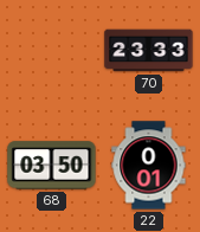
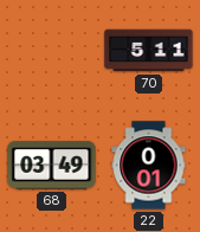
70: 23:33 -> 5:11 (149, 51)
68: 03:50 -> 03:49 (52, 166)
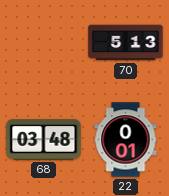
70: 5:11 -> 5:13 (126, 43)
68: 03:49 -> 03:48 (44, 140)
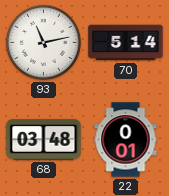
93: none -> 11:13 (43, 42)
70: 5:13 -> 5:14 (126, 43)
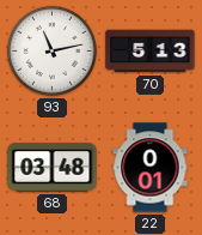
70: 5:14 -> 5:13 (151, 52)
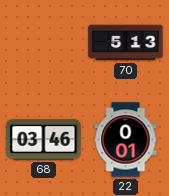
93: 11:13 -> none (51, 50)
68: 03:48 -> 03:46 (44, 140)
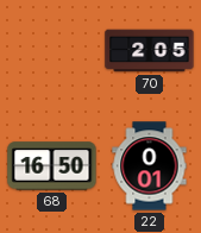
70: 5:13 -> 2:05 (150, 51)
68: 03:46 -> 16:50 (52, 166)
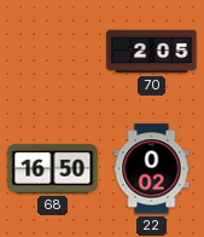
22: 0:01 -> 0:02 (152, 169)
